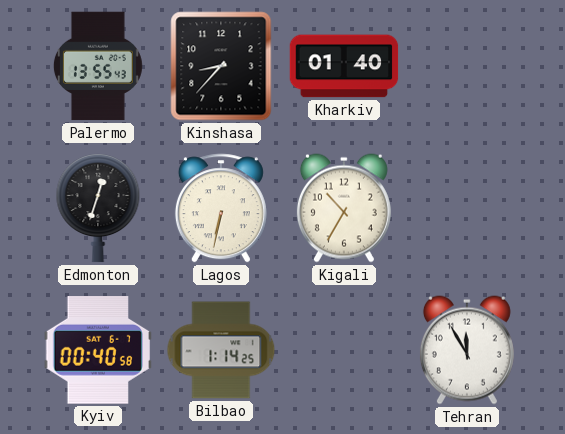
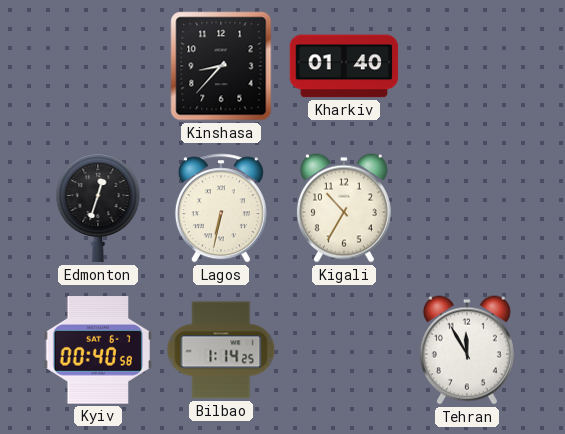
Palermo: 13:55 -> none (98, 66)
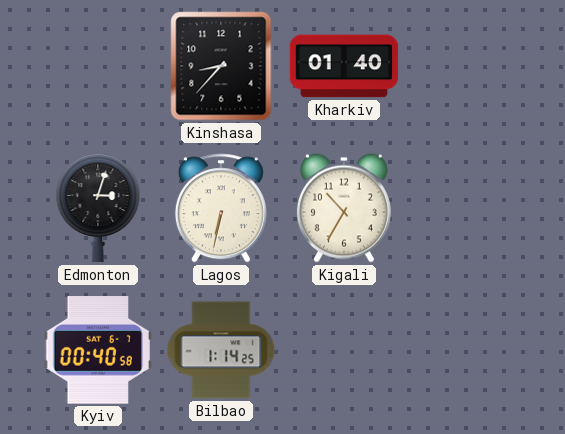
Edmonton: 12:33 -> 3:03 (98, 209)
Tehran: 11:55 -> none (467, 350)
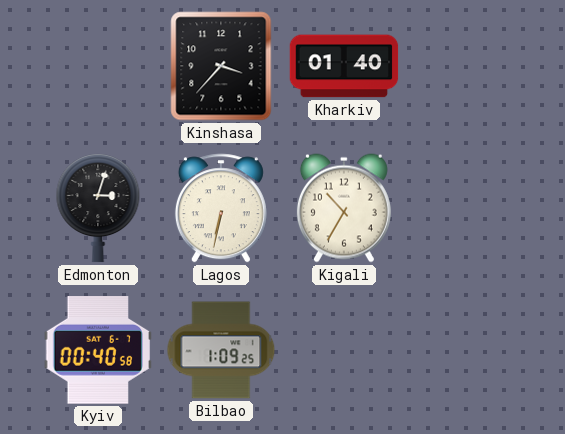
Kinshasa: 8:37 -> 3:37 (221, 66)
Bilbao: 1:14 -> 1:09 (221, 350)
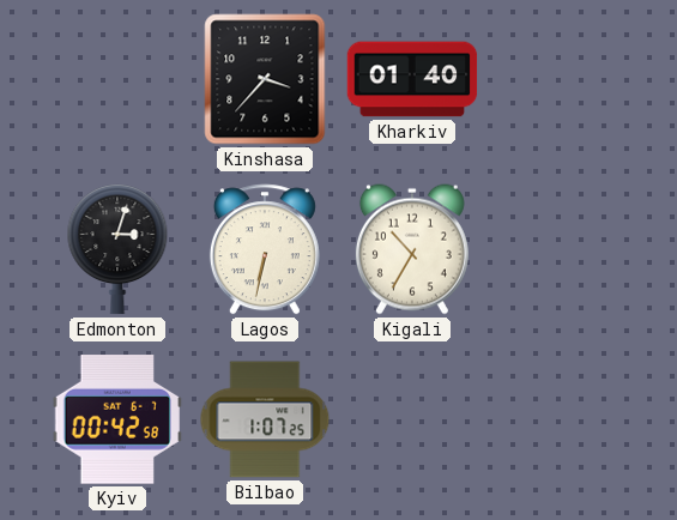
Kyiv: 00:40 -> 00:42 (116, 421)
Bilbao: 1:09 -> 1:07 (265, 419)
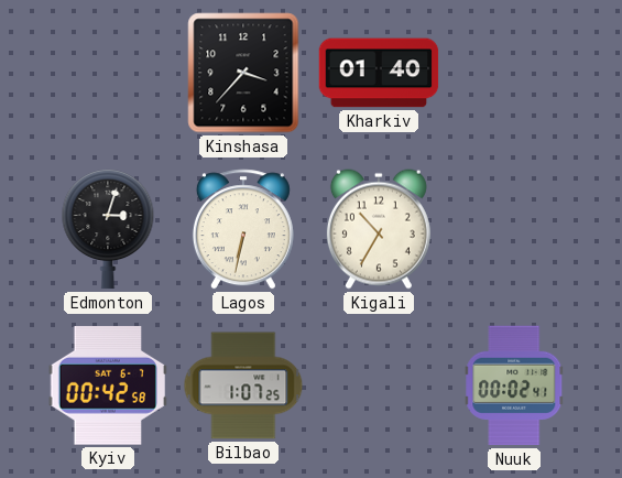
Nuuk: none -> 00:02 (514, 385)
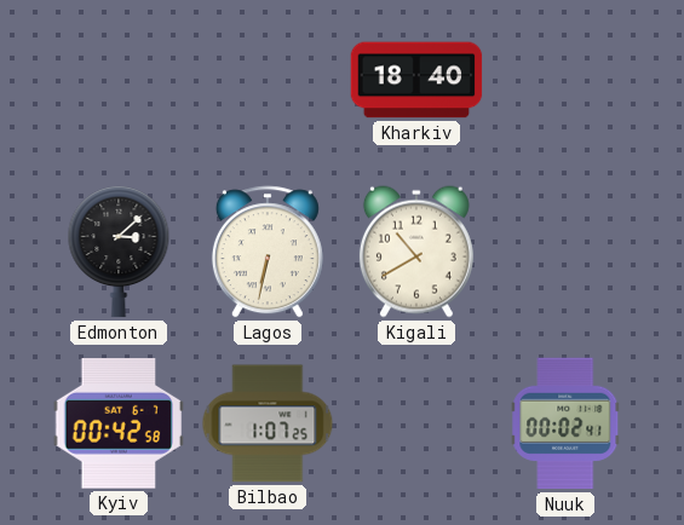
Kinshasa: 3:37 -> none (243, 73)
Kharkiv: 01:40 -> 18:40 (416, 80)
Edmonton: 3:03 -> 3:08 (119, 253)
Kigali: 10:35 -> 10:40 (416, 252)
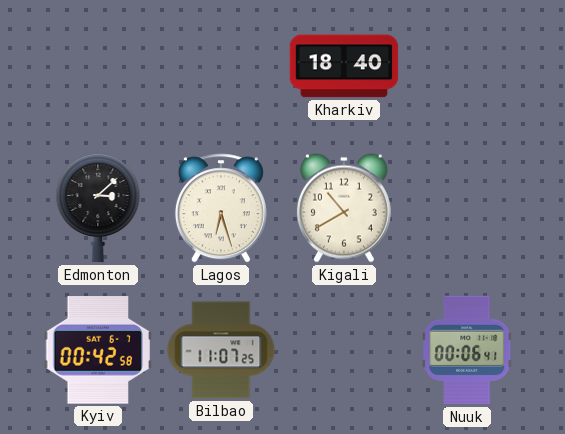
Lagos: 6:32 -> 6:27 (221, 208)
Bilbao: 1:07 -> 11:07 (221, 350)
Nuuk: 00:02 -> 00:06 (467, 350)
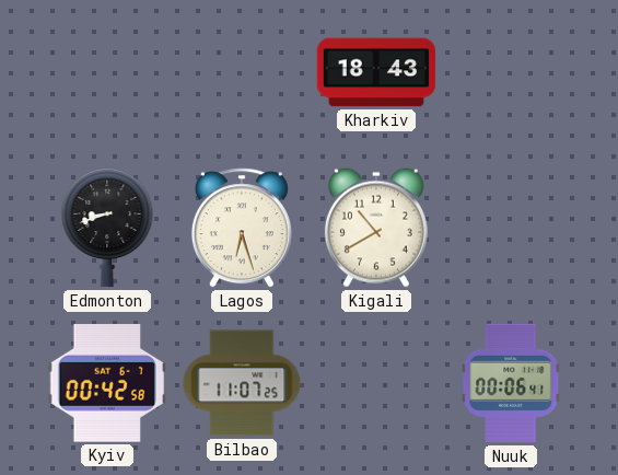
Kharkiv: 18:40 -> 18:43 (376, 72)
Edmonton: 3:08 -> 8:42 (107, 229)
